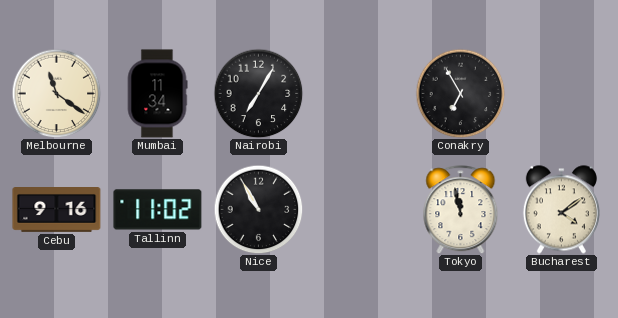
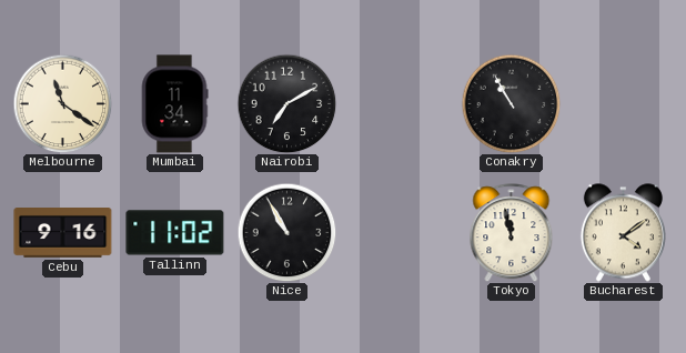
Nairobi: 7:05 -> 7:10 (286, 103)
Conakry: 6:55 -> 10:55 (511, 103)
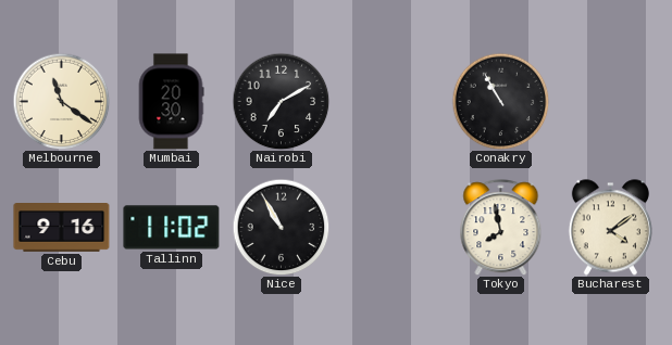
Mumbai: 11:34 -> 20:30 (171, 102)
Tokyo: 11:58 -> 7:58 (501, 228)
